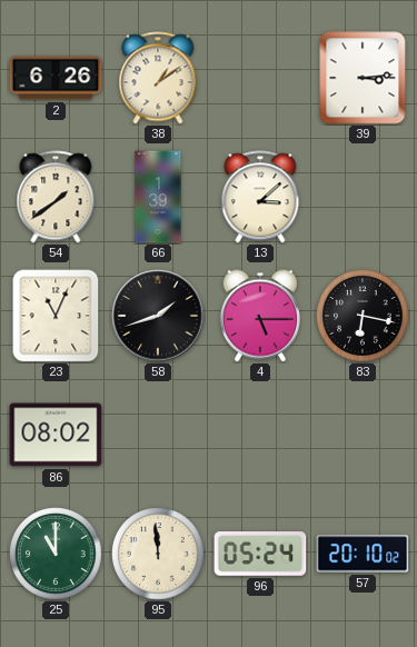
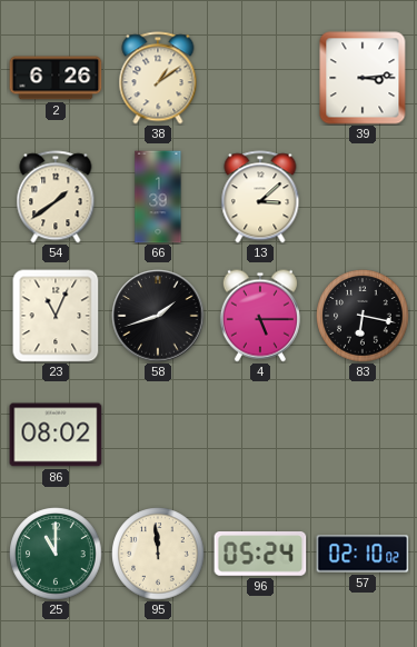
57: 20:10 -> 02:10 (363, 554)
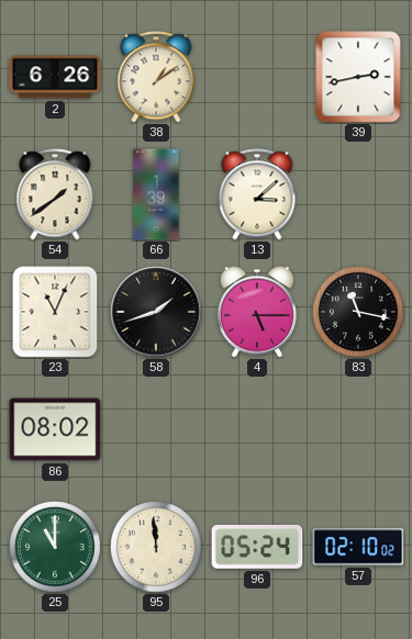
39: 3:14 -> 2:43 (358, 77)
83: 6:17 -> 11:17 (358, 312)
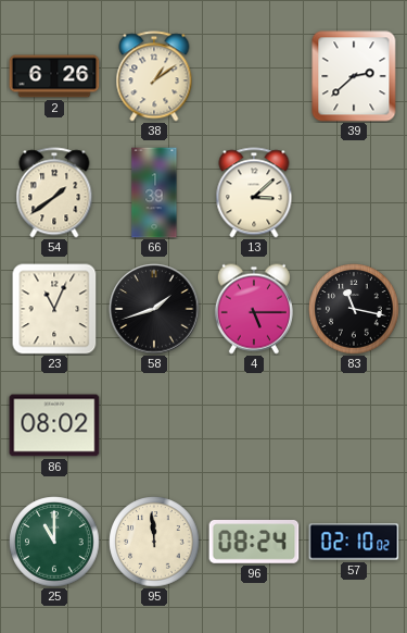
39: 2:43 -> 2:38 (354, 76)
96: 05:24 -> 08:24 (254, 543)
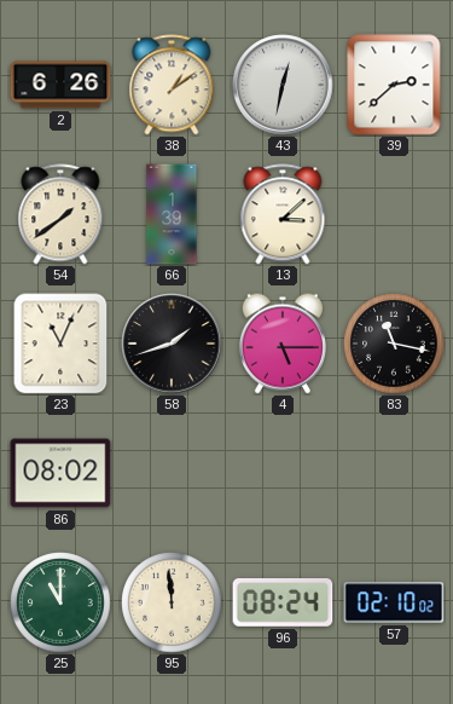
43: none -> 12:32 (283, 85)
